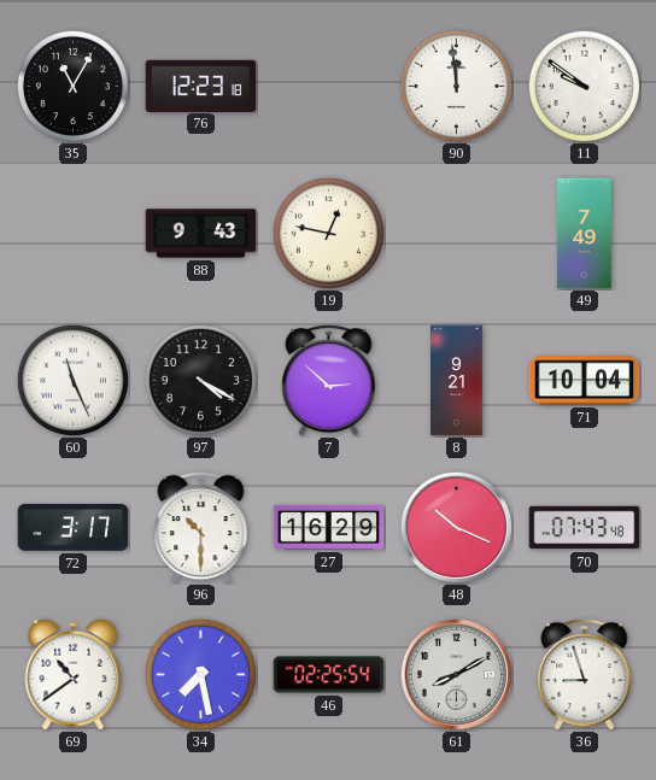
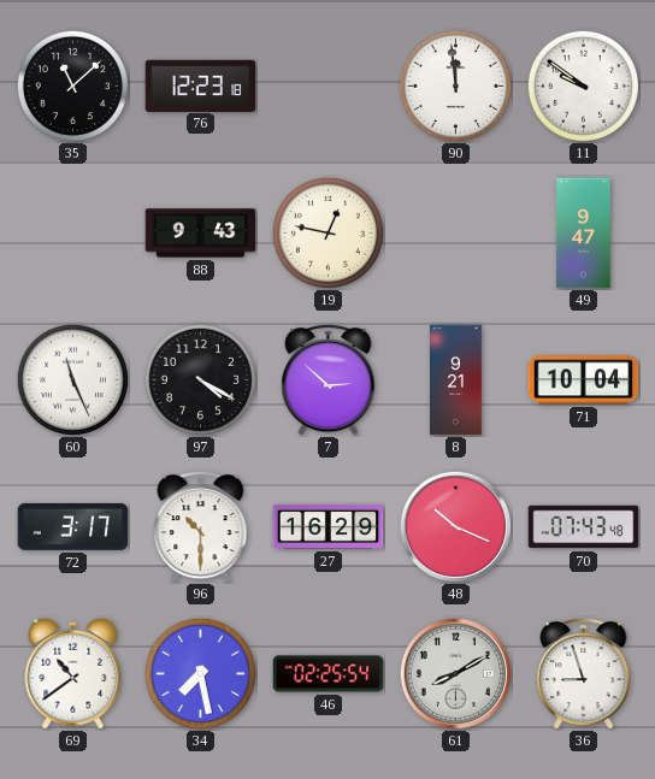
35: 11:05 -> 11:08 (72, 85)
49: 7:49 -> 9:47 (584, 234)
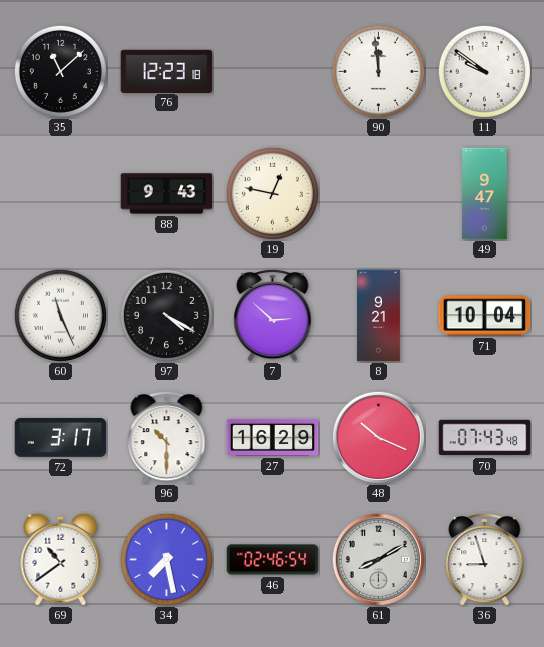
46: 02:25 -> 02:46 (273, 560)
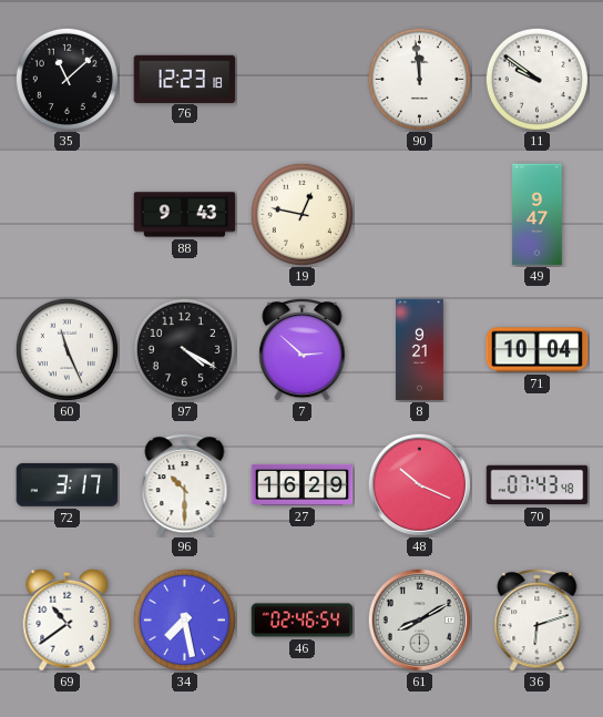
36: 8:57 -> 6:12 (538, 619)
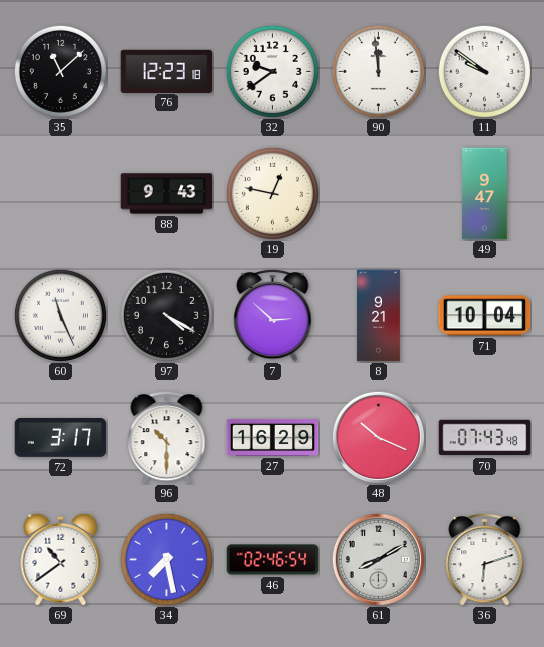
32: none -> 9:39 (272, 71)
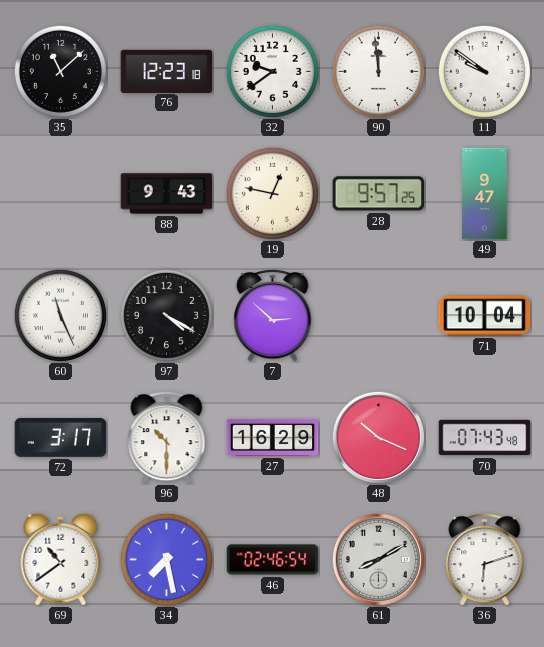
28: none -> 9:57 (379, 194)
8: 9:21 -> none (378, 316)
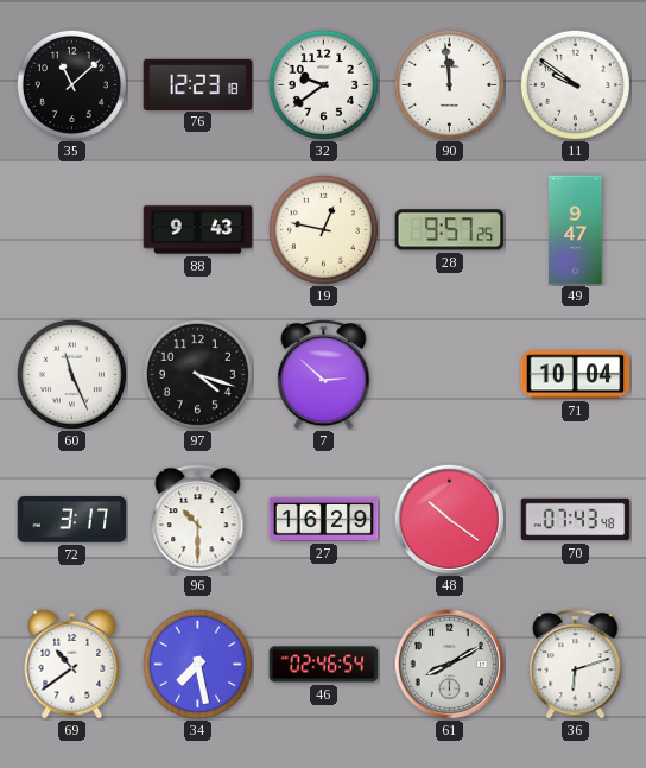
97: 4:20 -> 4:18 (197, 374)
48: 10:19 -> 10:21 (449, 519)
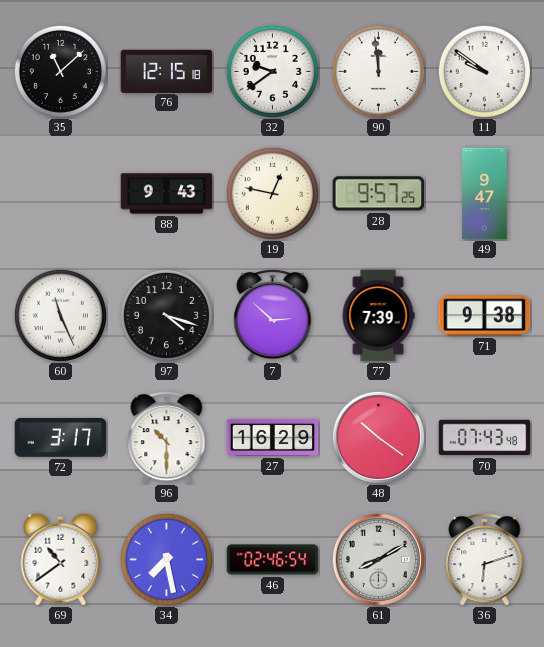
76: 12:23 -> 12:15 (167, 71)
77: none -> 7:39 (378, 316)
71: 10:04 -> 9:38 (485, 316)
